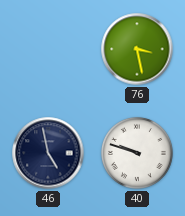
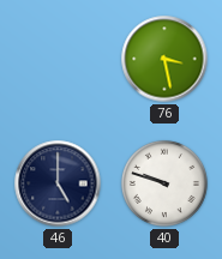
46: 4:58 -> 5:00 (58, 183)
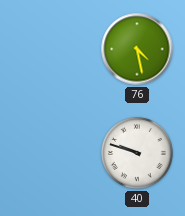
76: 3:28 -> 4:28 (137, 49)
46: 5:00 -> none (58, 183)
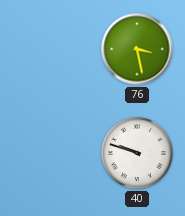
76: 4:28 -> 3:28 (137, 49)
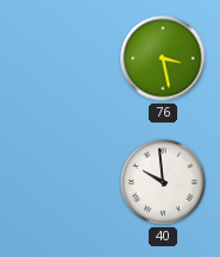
40: 9:48 -> 9:59 (163, 182)
